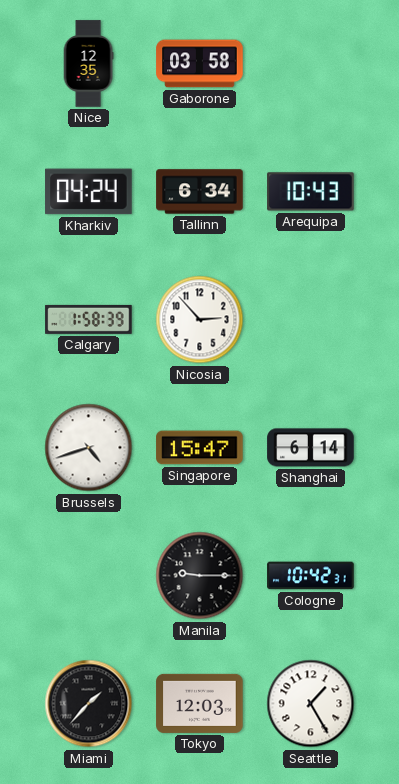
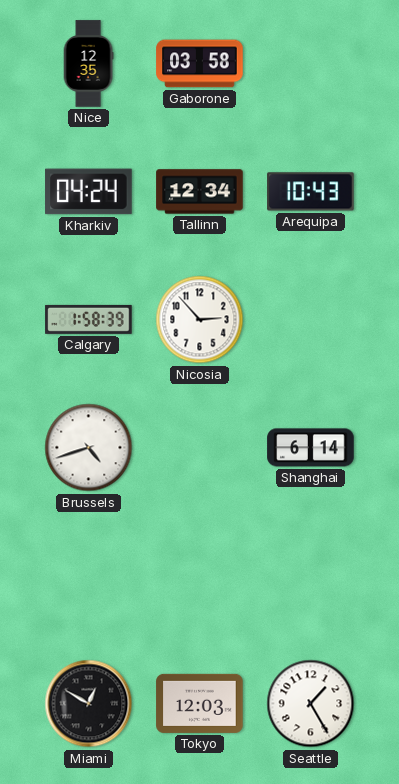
Tallinn: 6:34 -> 12:34 (200, 192)
Singapore: 15:47 -> none (200, 448)
Manila: 9:15 -> none (200, 576)
Cologne: 10:42 -> none (311, 576)
Miami: 1:37 -> 12:50 (89, 704)
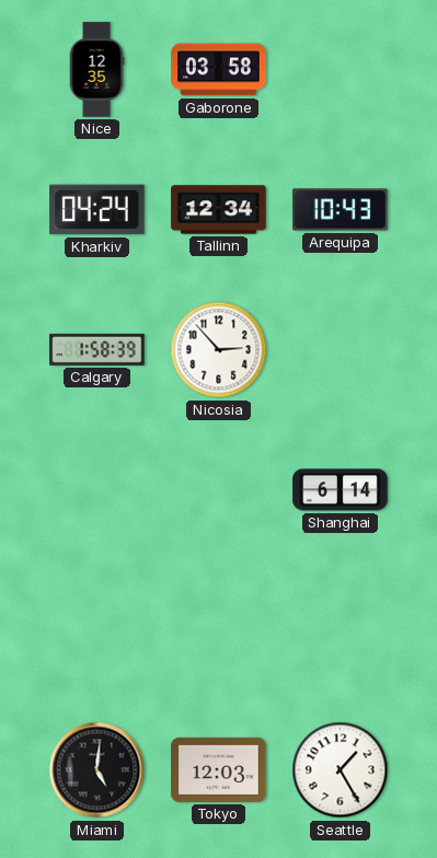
Brussels: 4:42 -> none (89, 448)
Miami: 12:50 -> 5:01 (97, 770)
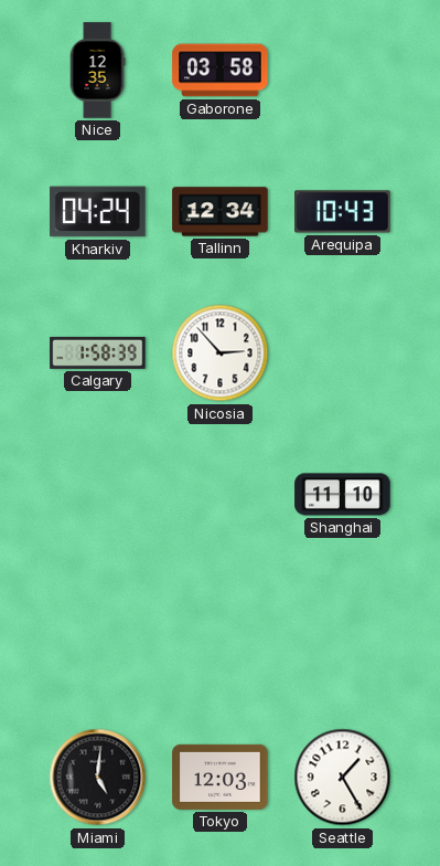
Shanghai: 6:14 -> 11:10 (343, 495)
